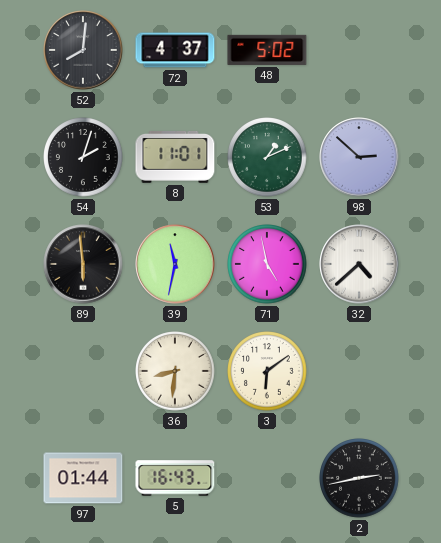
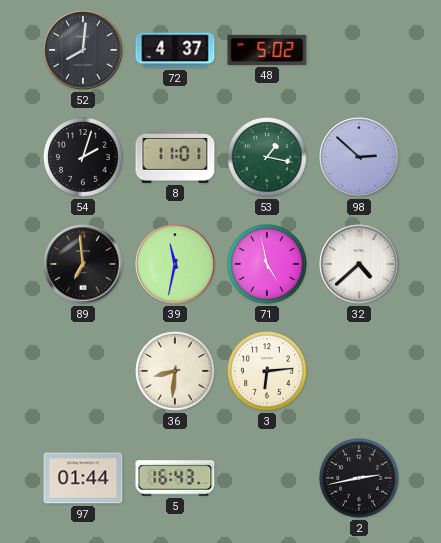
53: 1:11 -> 1:17 (267, 157)
89: 5:59 -> 6:59 (83, 264)
3: 6:09 -> 6:14 (267, 371)
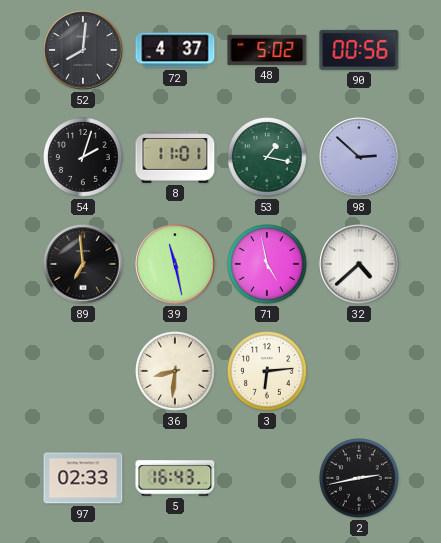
90: none -> 00:56 (359, 50)
39: 11:32 -> 11:28 (175, 264)
97: 01:44 -> 02:33 (83, 478)
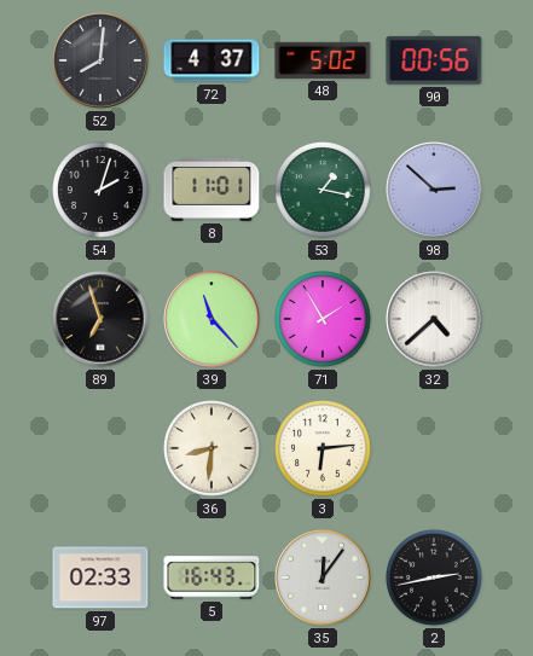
89: 6:59 -> 6:57 (100, 319)
39: 11:28 -> 11:23 (212, 319)
71: 4:58 -> 1:55 (323, 319)
35: none -> 12:06 (323, 577)
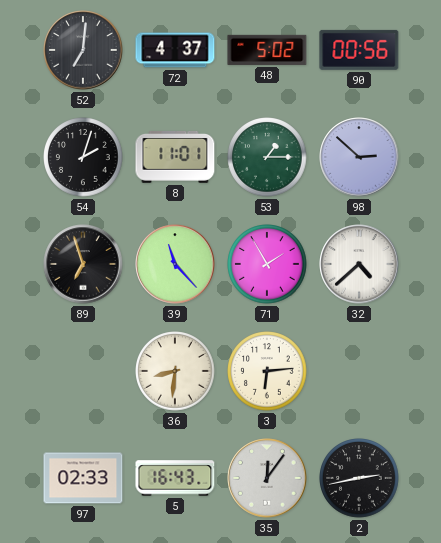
52: 8:01 -> 7:01 (83, 50)
53: 1:17 -> 1:15 (267, 157)
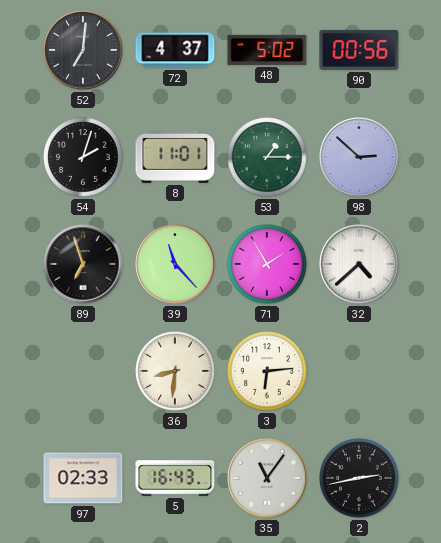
35: 12:06 -> 11:06 (267, 478)
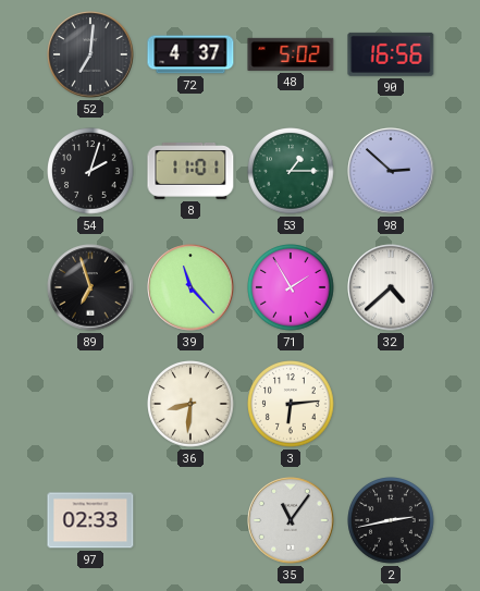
90: 00:56 -> 16:56 (391, 54)
5: 16:43 -> none (175, 478)
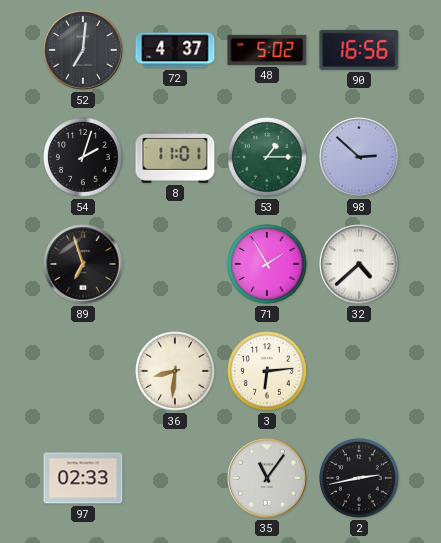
39: 11:23 -> none (190, 287)
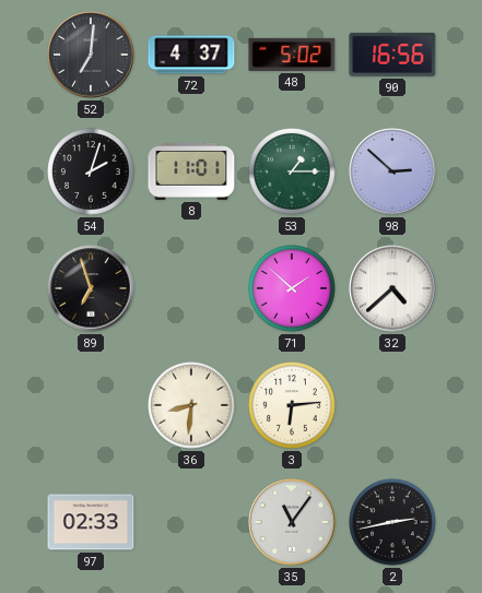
71: 1:55 -> 1:52 (292, 288)
